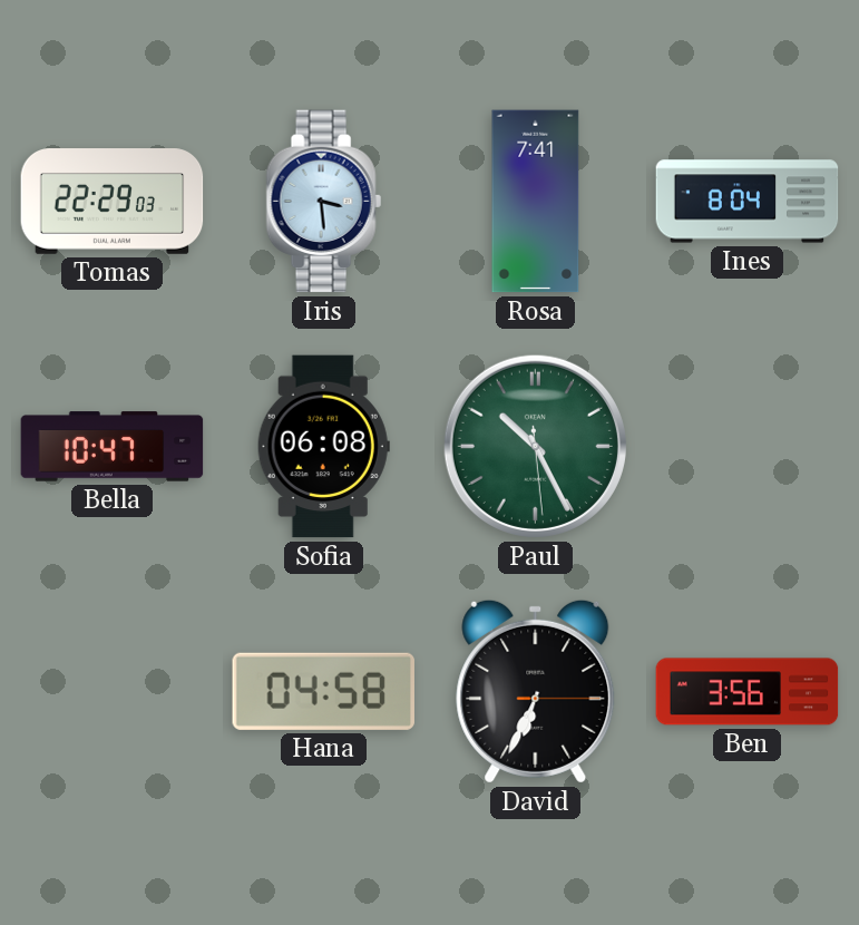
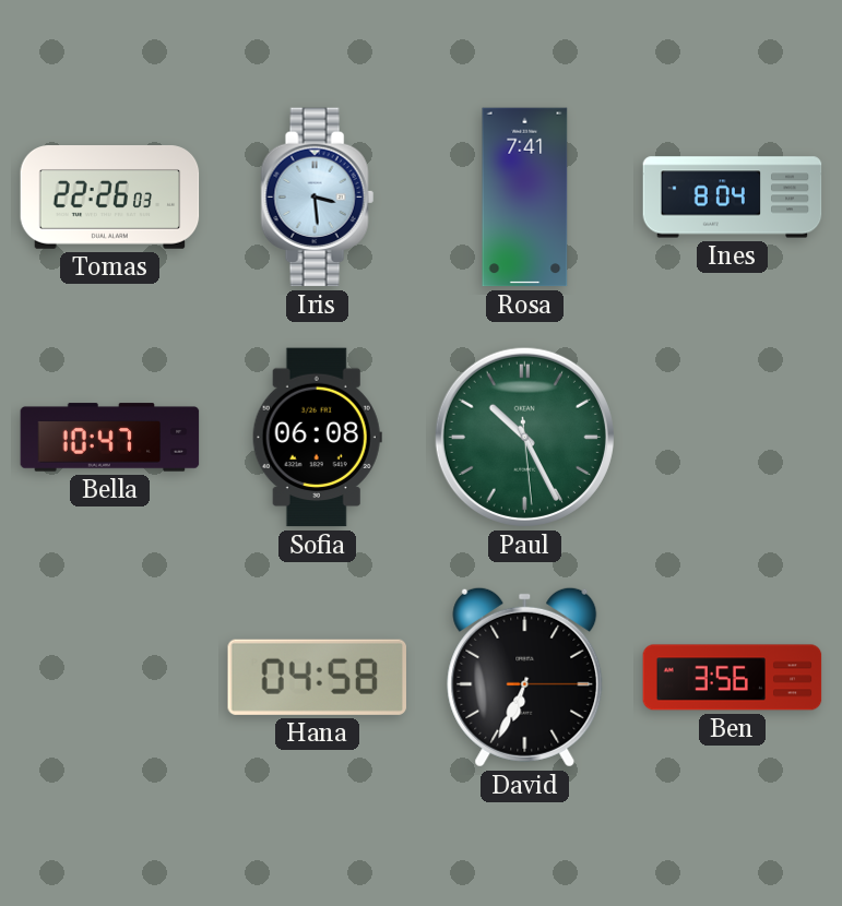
Tomas: 22:29 -> 22:26 (110, 198)
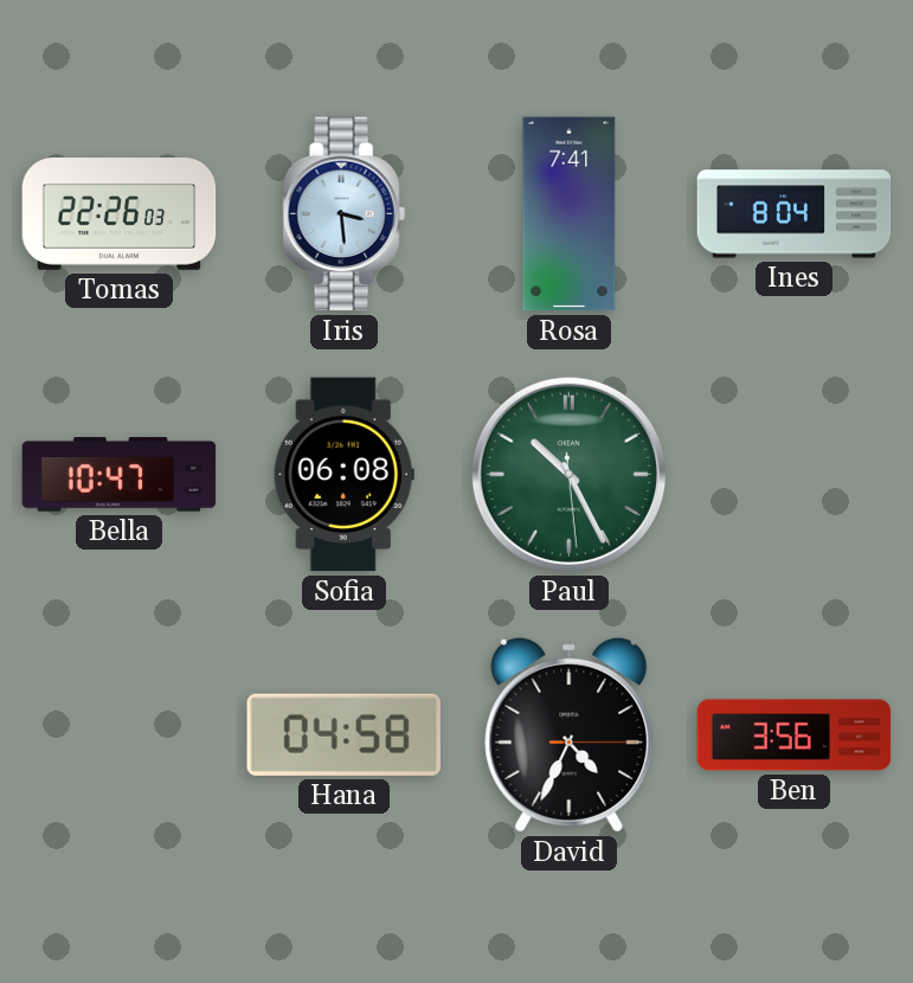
David: 6:34 -> 4:34 (570, 734)
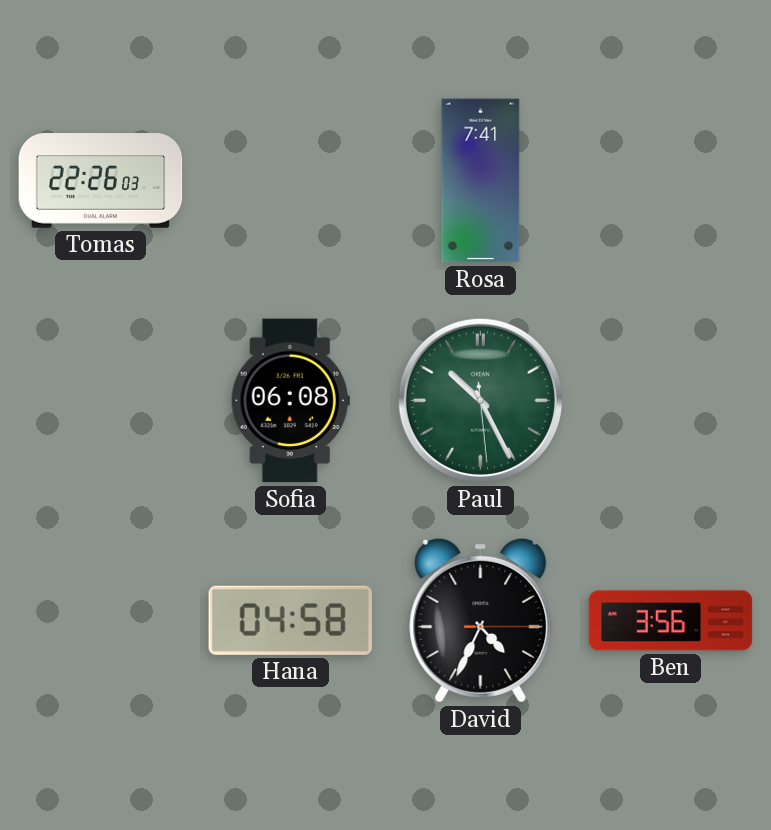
Iris: 3:29 -> none (343, 214)
Ines: 8:04 -> none (795, 214)
Bella: 10:47 -> none (120, 475)
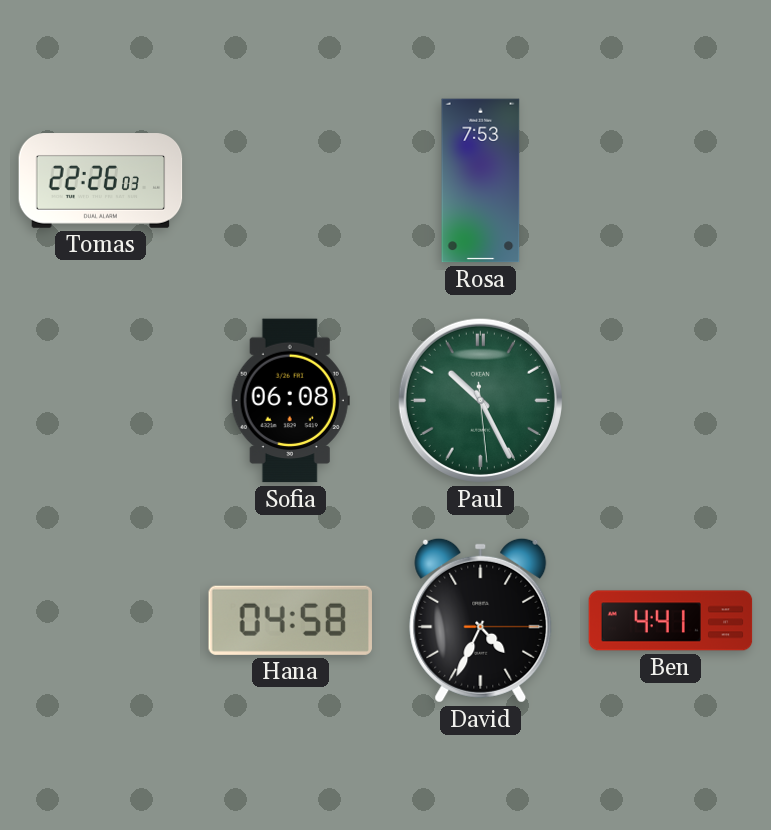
Rosa: 7:41 -> 7:53 (481, 181)
Ben: 3:56 -> 4:41 (671, 621)
